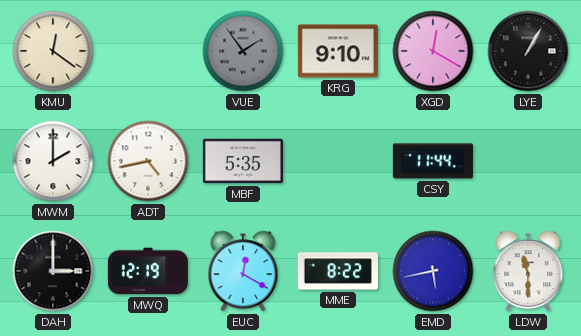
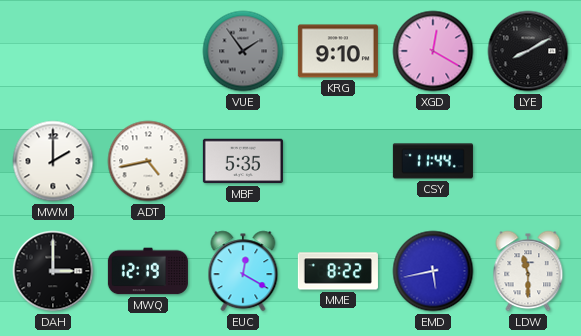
KMU: 12:21 -> none (53, 51)
LYE: 1:05 -> 8:10 (528, 51)
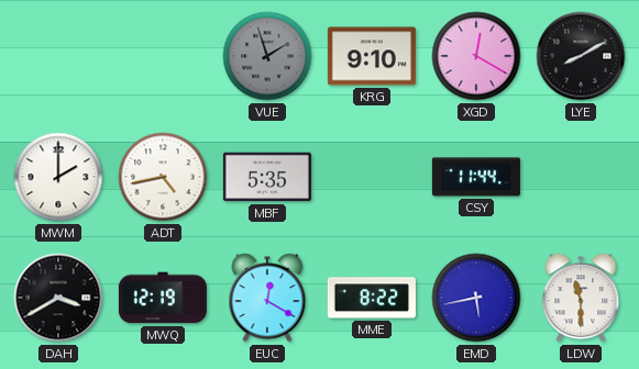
VUE: 1:54 -> 1:57 (267, 56)
DAH: 3:00 -> 3:40 (58, 298)
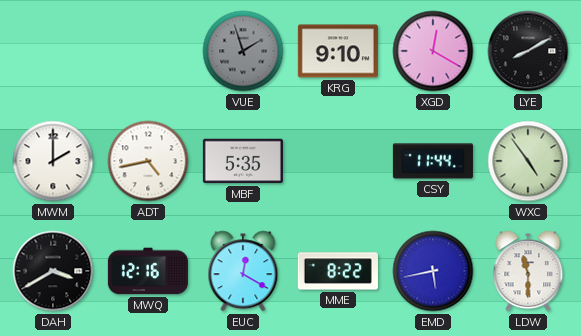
WXC: none -> 4:54 (528, 161)
MWQ: 12:19 -> 12:16 (148, 271)
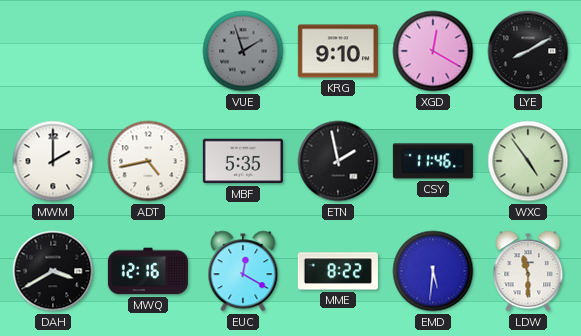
ETN: none -> 1:58 (338, 161)
CSY: 11:44 -> 11:46 (433, 161)
EMD: 5:43 -> 5:31 (433, 271)
